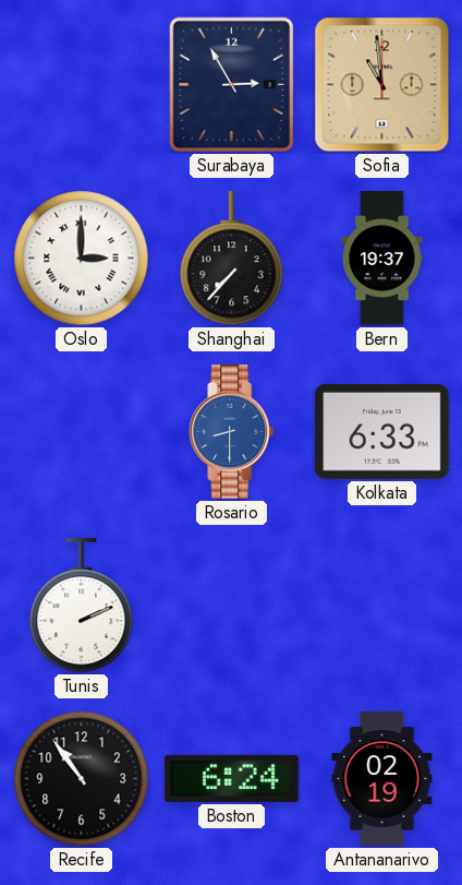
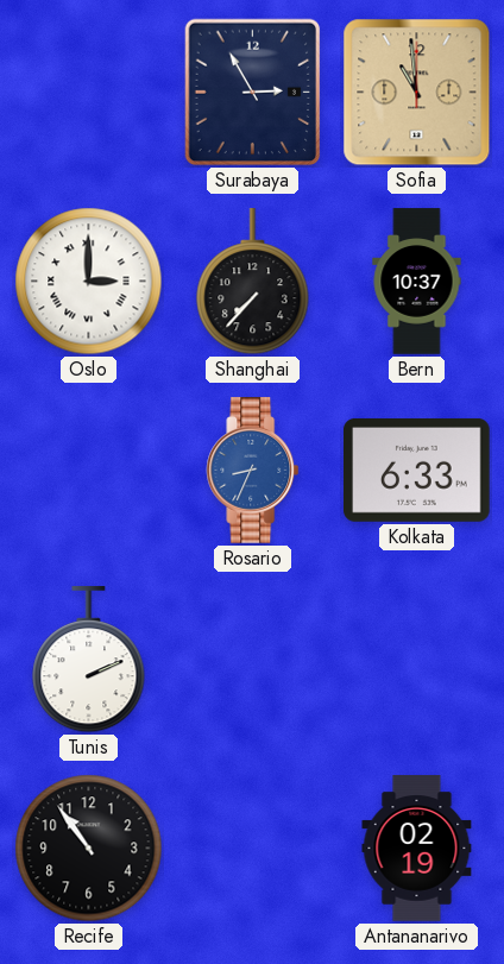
Bern: 19:37 -> 10:37 (417, 282)
Rosario: 8:30 -> 8:34 (253, 471)
Boston: 6:24 -> none (232, 778)
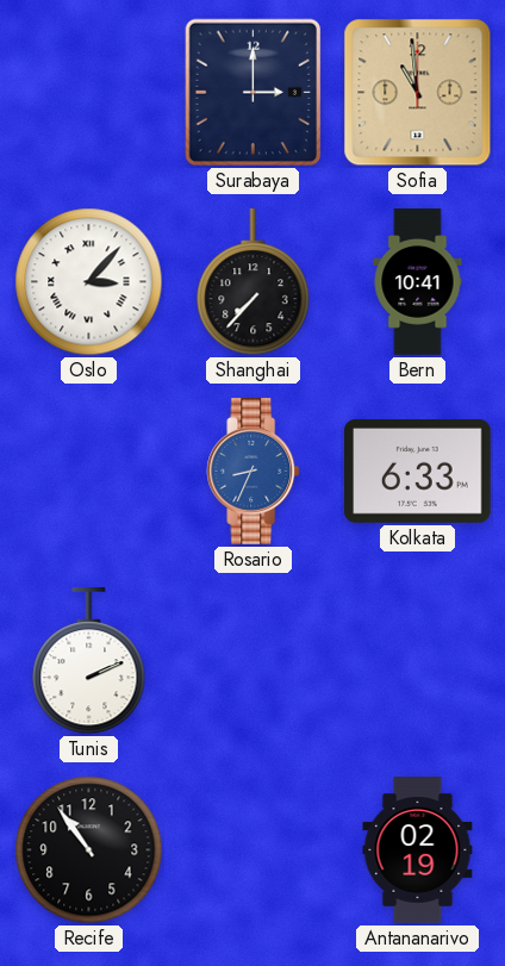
Surabaya: 2:55 -> 3:00 (254, 93)
Oslo: 3:00 -> 3:07 (89, 282)
Bern: 10:37 -> 10:41 (418, 282)
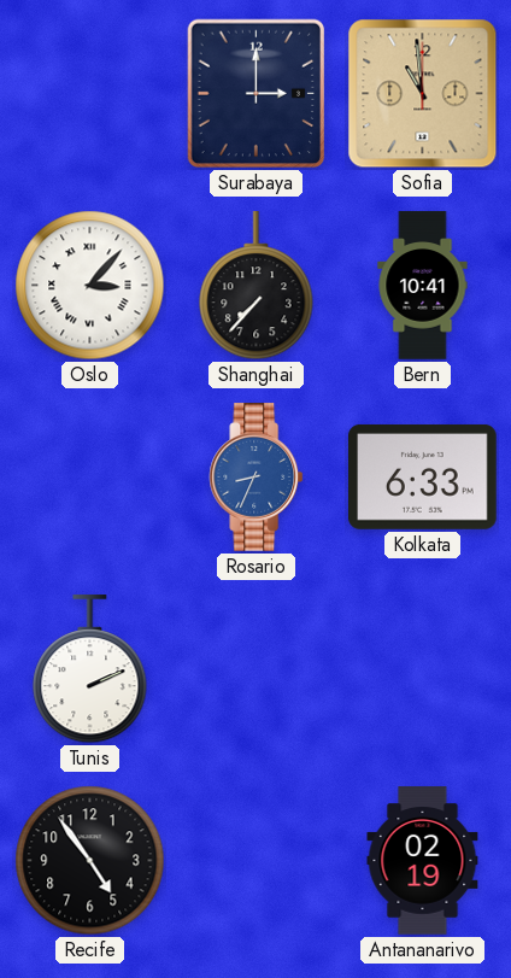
Recife: 10:54 -> 4:54 (90, 861)
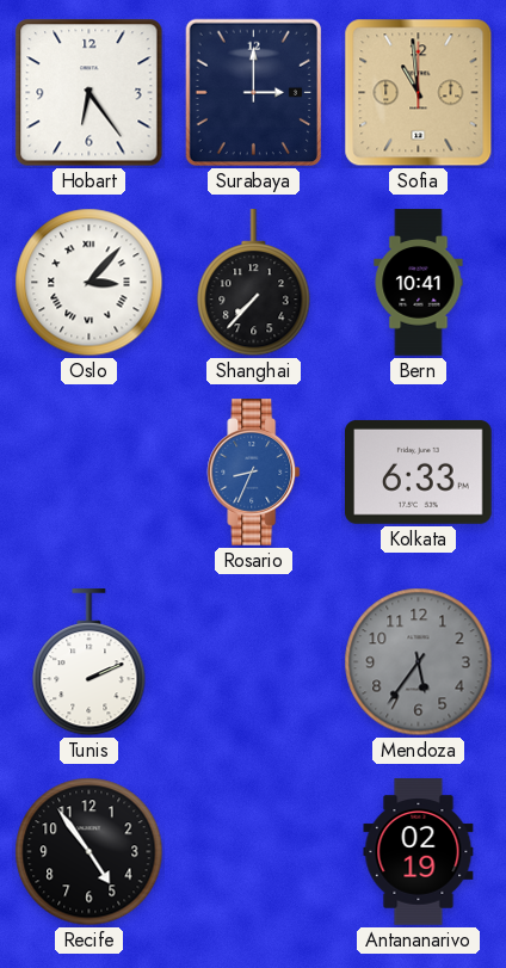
Hobart: none -> 6:24 (90, 93)
Mendoza: none -> 5:36 (419, 662)
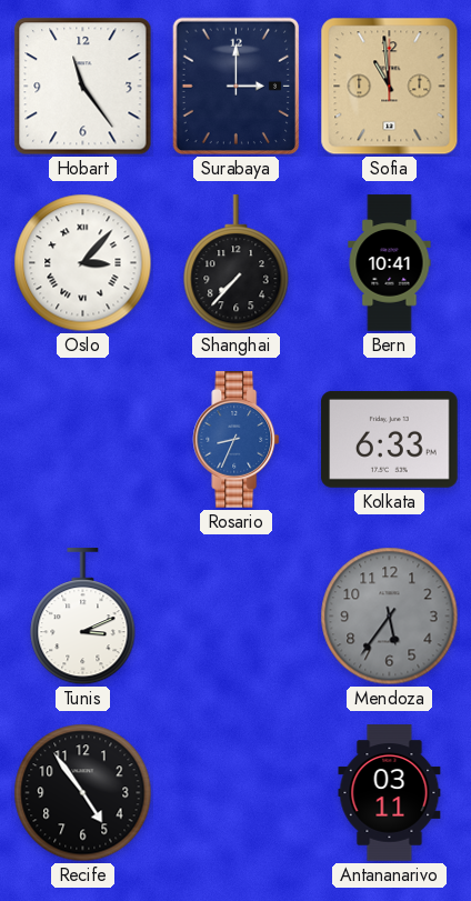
Hobart: 6:24 -> 11:24 (83, 87)
Tunis: 2:11 -> 3:11 (83, 617)
Antananarivo: 02:19 -> 03:11 (390, 793)
